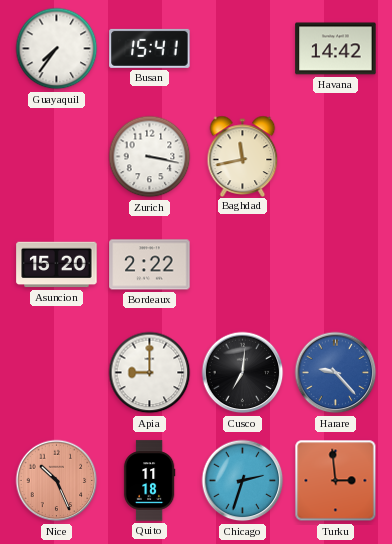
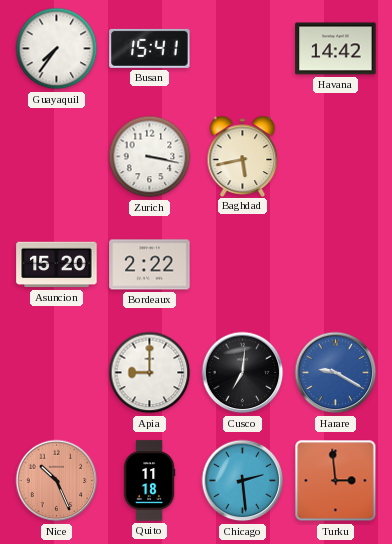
Baghdad: 11:43 -> 5:43 (243, 156)
Harare: 9:23 -> 9:20 (336, 373)
Chicago: 2:33 -> 2:29 (243, 481)
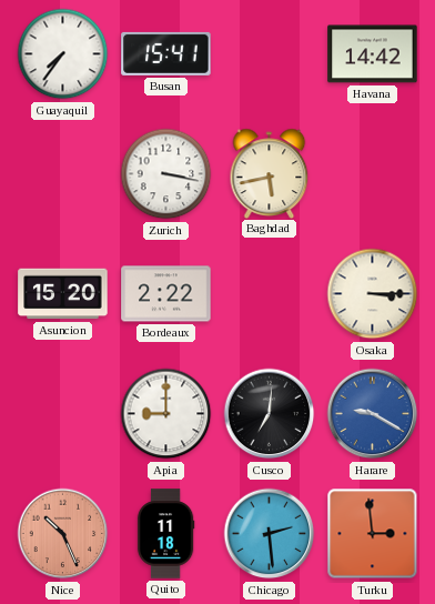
Osaka: none -> 3:15 (373, 294)
